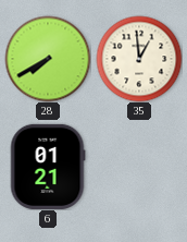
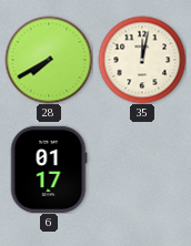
35: 12:59 -> 12:02 (142, 60)
6: 01:21 -> 01:17 (49, 170)
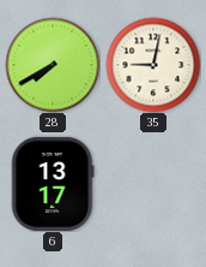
35: 12:02 -> 9:02 (153, 65)
6: 01:17 -> 13:17 (53, 184)
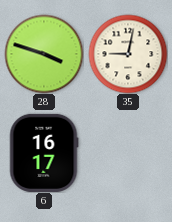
28: 7:40 -> 3:48 (44, 54)
6: 13:17 -> 16:17 (44, 153)
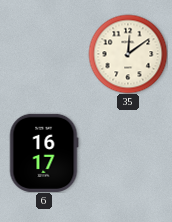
28: 3:48 -> none (44, 54)
35: 9:02 -> 12:09 (128, 54)
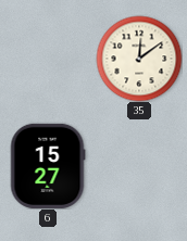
6: 16:17 -> 15:27 (48, 166)
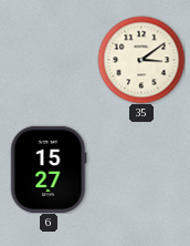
35: 12:09 -> 3:09 (141, 60)
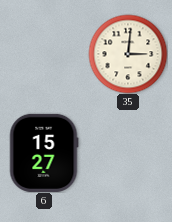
35: 3:09 -> 3:01 (128, 54)
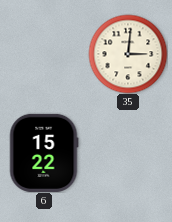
6: 15:27 -> 15:22 (44, 153)
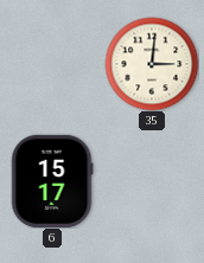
6: 15:22 -> 15:17 (52, 181)
